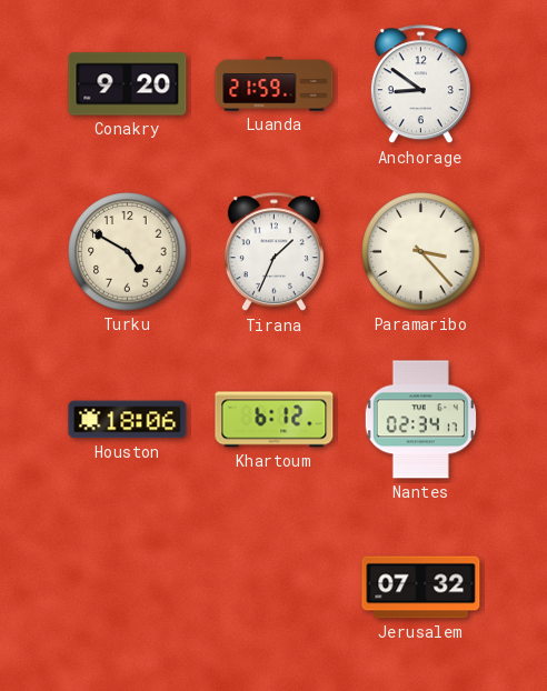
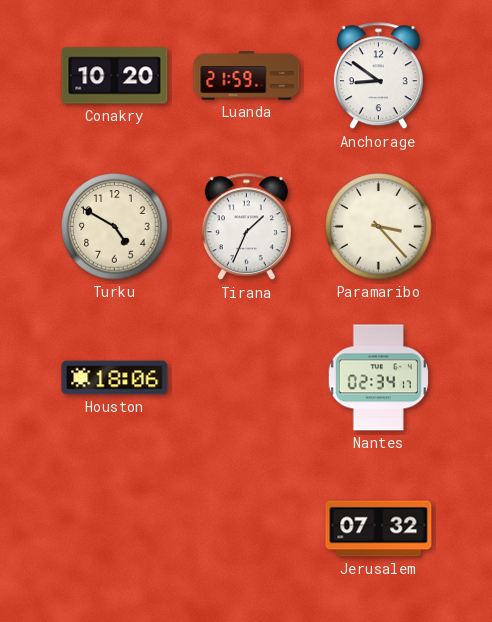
Conakry: 9:20 -> 10:20 (115, 76)
Khartoum: 6:12 -> none (275, 420)
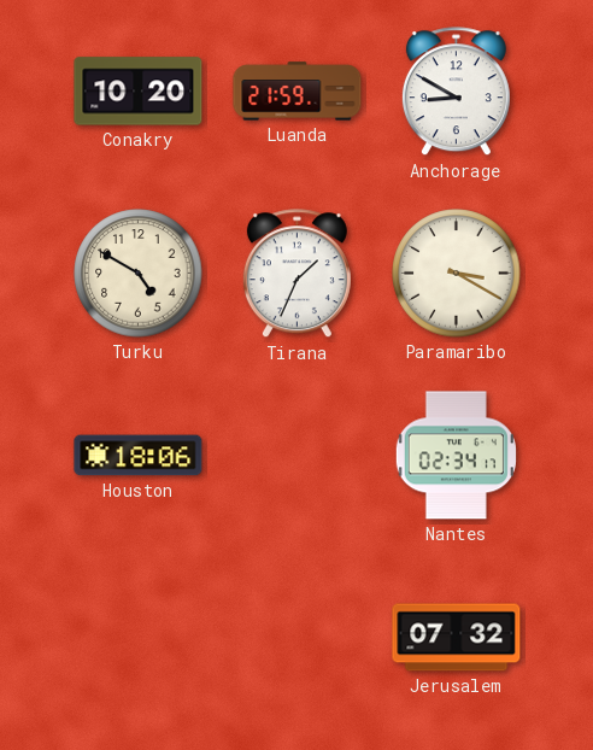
Anchorage: 8:51 -> 8:50 (456, 92)
Paramaribo: 3:23 -> 3:20 (457, 274)
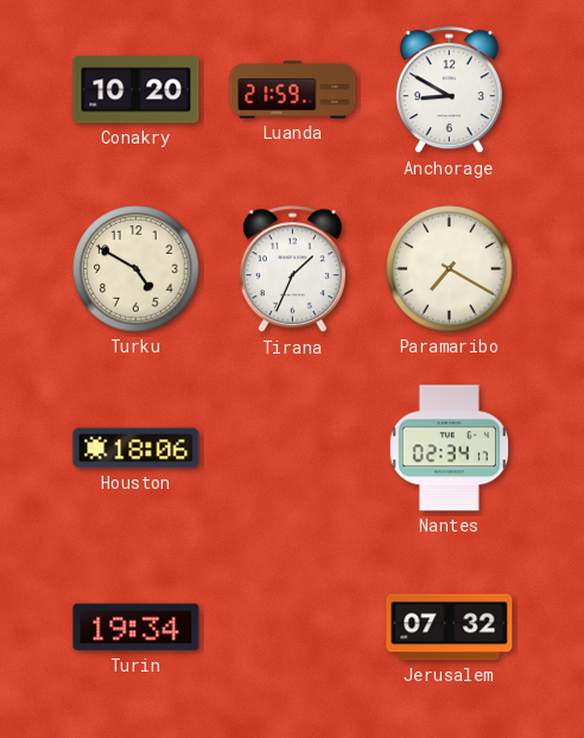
Paramaribo: 3:20 -> 7:20 (450, 269)
Turin: none -> 19:34 (137, 628)
